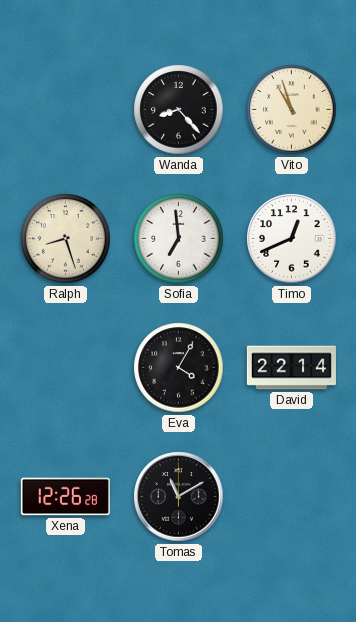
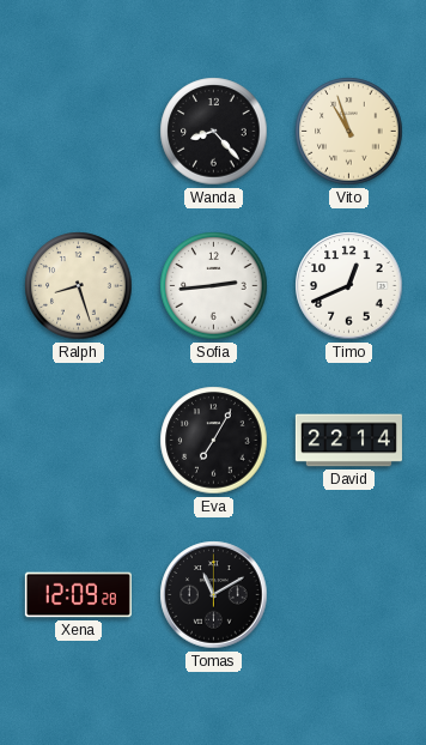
Sofia: 6:59 -> 2:44 (214, 286)
Eva: 4:05 -> 7:05 (214, 441)
Xena: 12:26 -> 12:09 (78, 595)
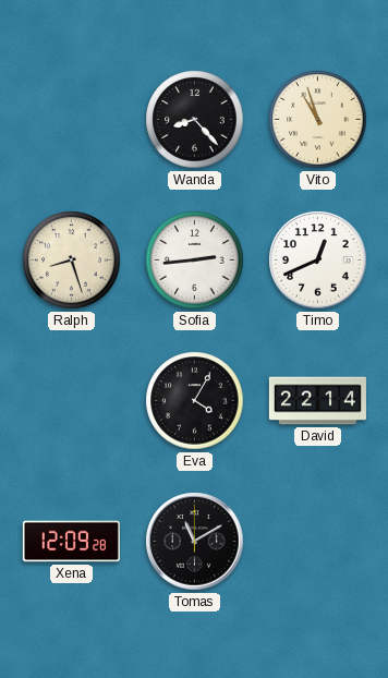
Eva: 7:05 -> 4:05 (195, 401)
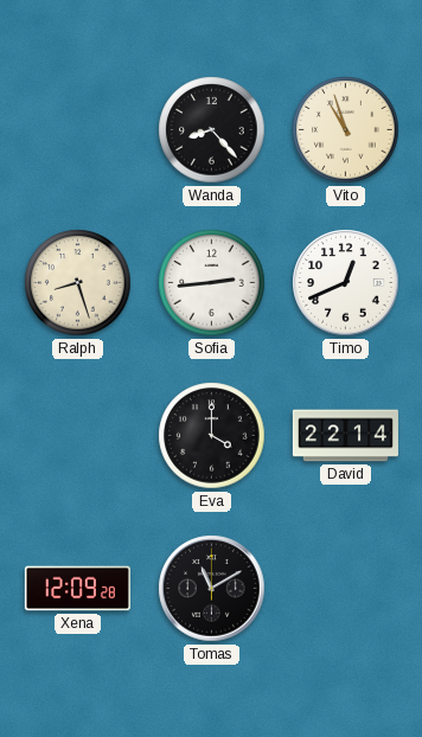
Eva: 4:05 -> 4:00 (212, 436)
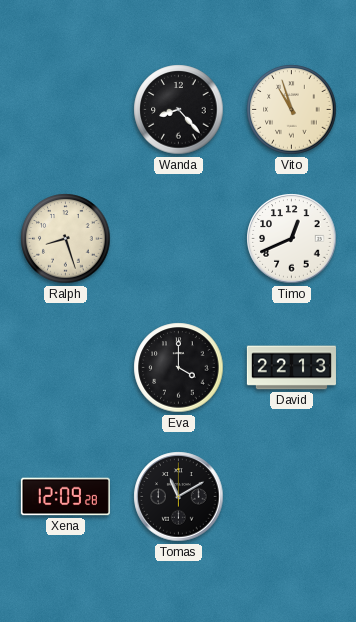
Sofia: 2:44 -> none (212, 283)
David: 22:14 -> 22:13 (291, 368)
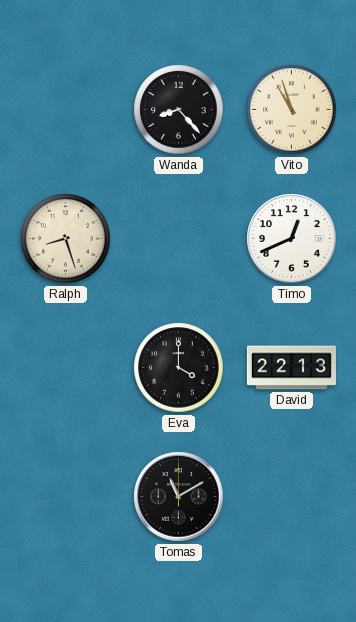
Xena: 12:09 -> none (65, 497)
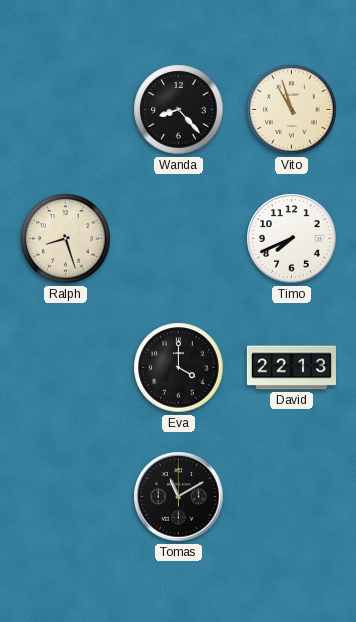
Timo: 12:41 -> 7:41 (292, 239)
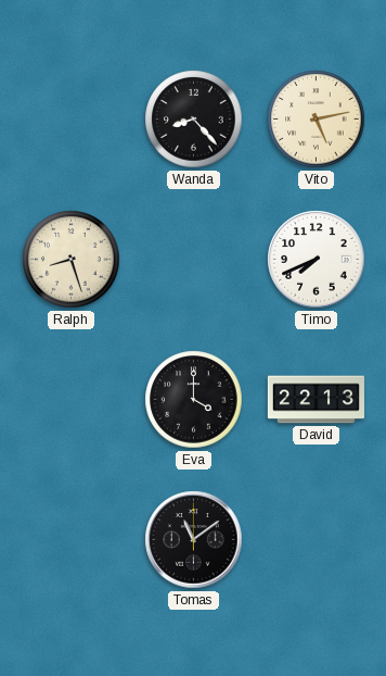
Vito: 10:57 -> 5:13 (317, 120)
Tomas: 11:10 -> 11:09 (194, 540)
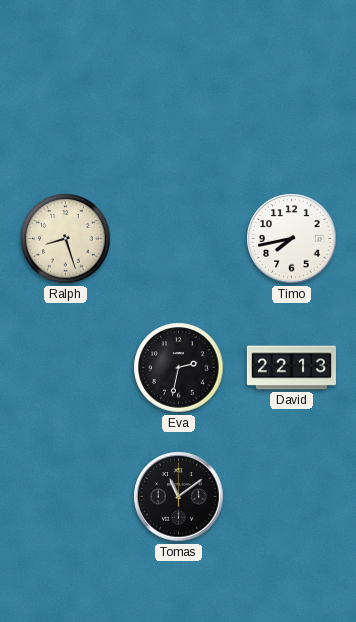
Wanda: 8:23 -> none (194, 120)
Vito: 5:13 -> none (317, 120)
Timo: 7:41 -> 7:43 (292, 239)
Eva: 4:00 -> 2:32 (179, 368)
